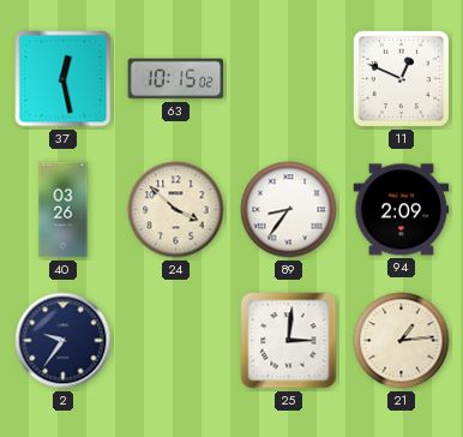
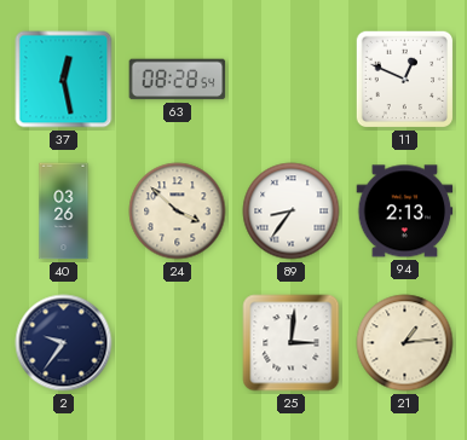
63: 10:15 -> 08:28 (178, 80)
94: 2:09 -> 2:13 (405, 212)
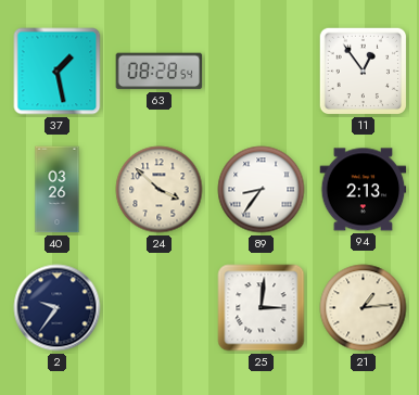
37: 12:28 -> 1:28 (58, 72)
11: 12:49 -> 12:54 (364, 72)
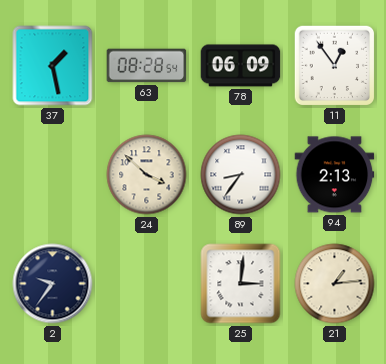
78: none -> 06:09 (241, 66)
40: 03:26 -> none (58, 190)
